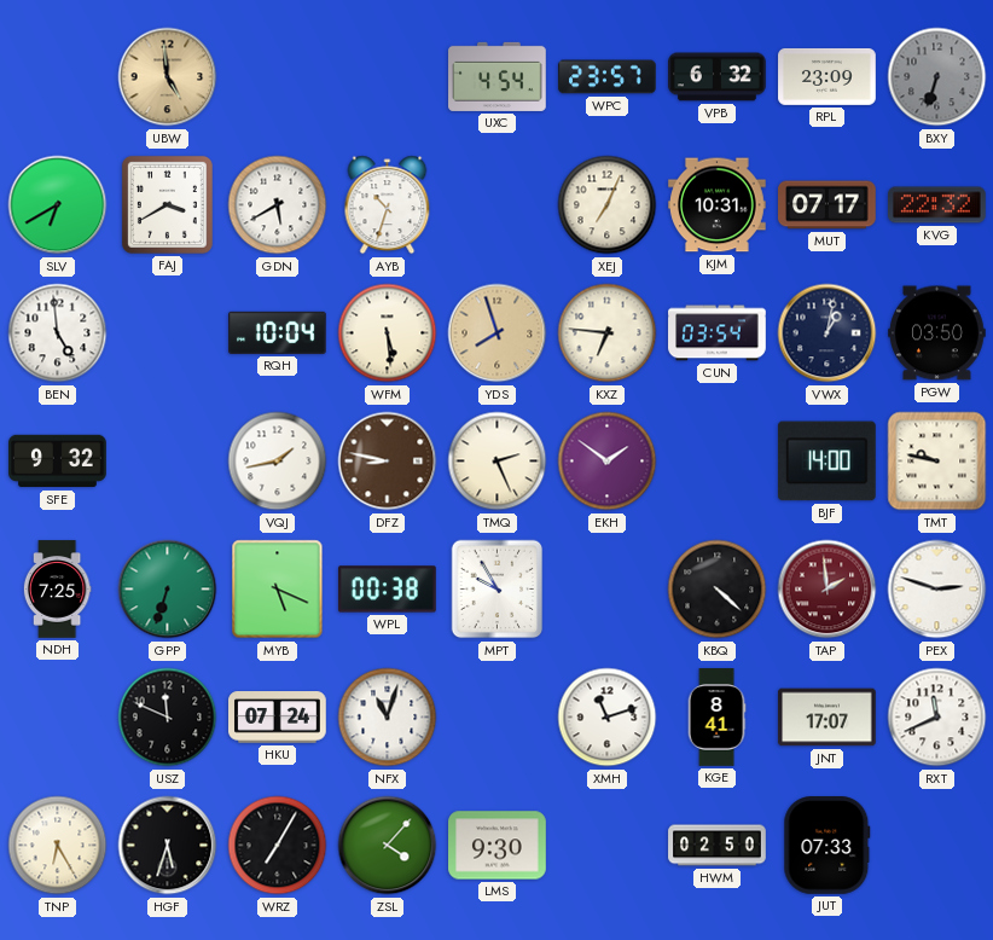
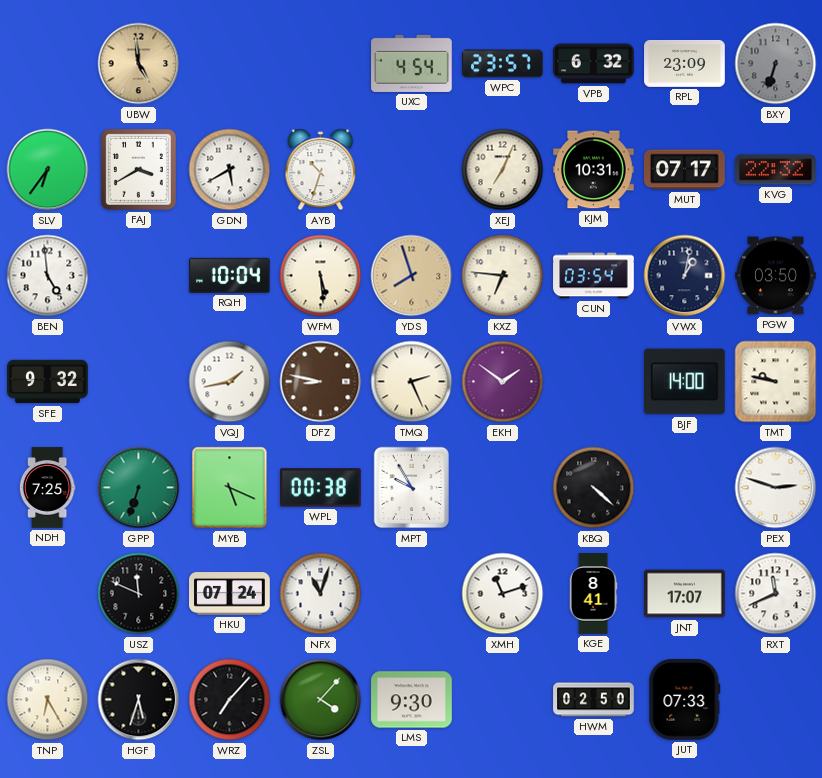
SLV: 6:40 -> 6:36 (48, 170)
TAP: 1:59 -> none (827, 590)
WRZ: 7:05 -> 7:07 (230, 700)
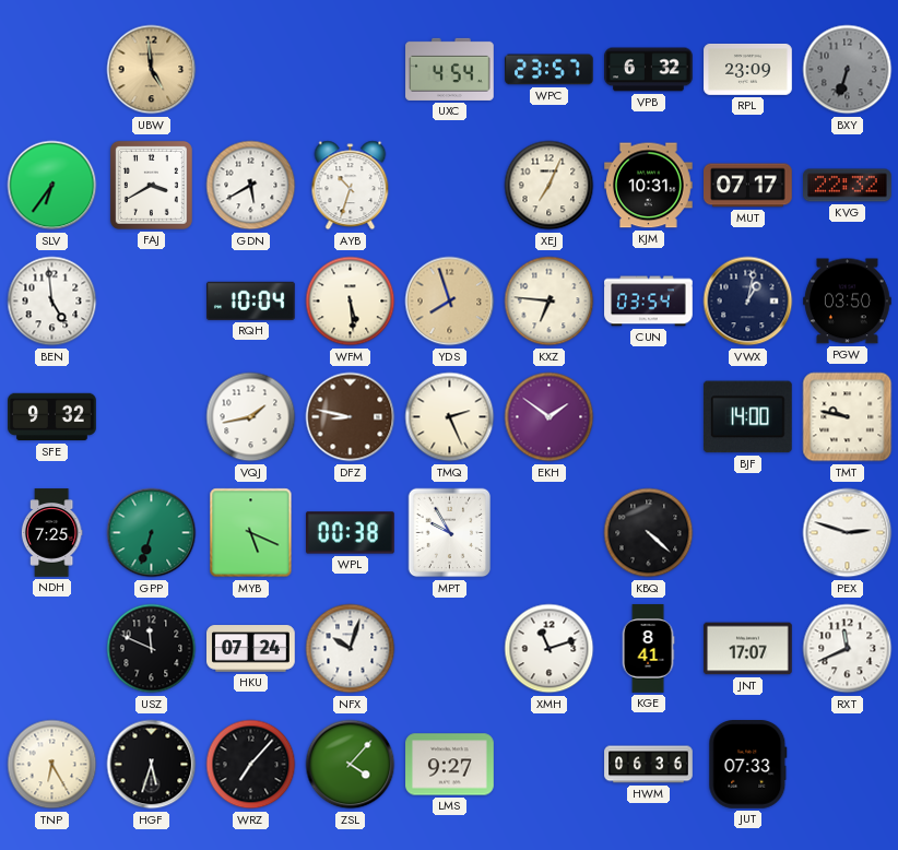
NFX: 11:03 -> 10:03 (351, 649)
LMS: 9:30 -> 9:27 (450, 765)
HWM: 02:50 -> 06:36 (649, 765)
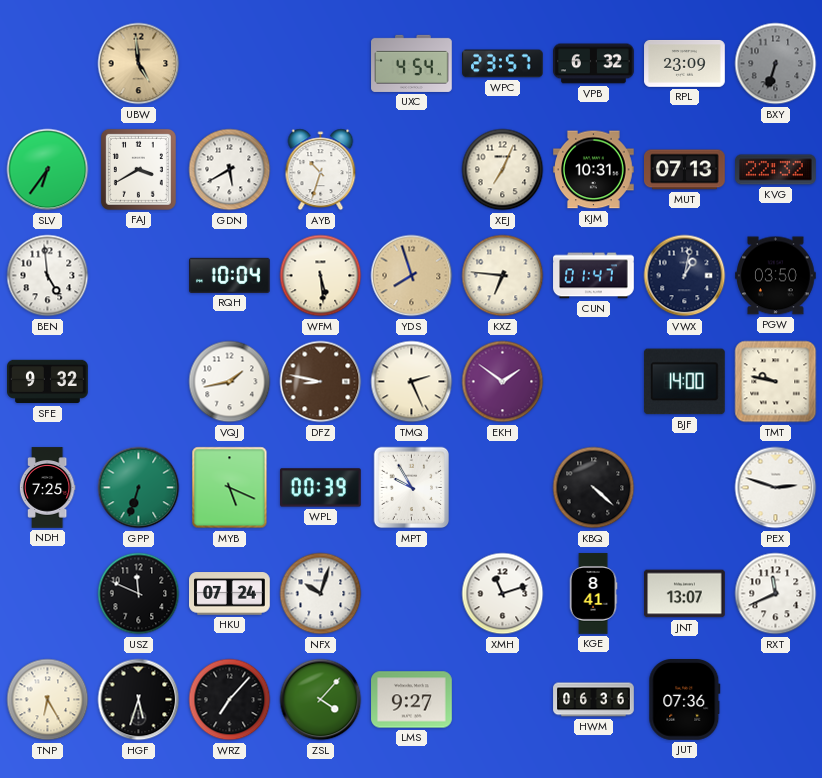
MUT: 07:17 -> 07:13 (685, 170)
CUN: 03:54 -> 01:47 (594, 276)
WPL: 00:38 -> 00:39 (321, 488)
JNT: 17:07 -> 13:07 (685, 594)
JUT: 07:33 -> 07:36 (685, 700)
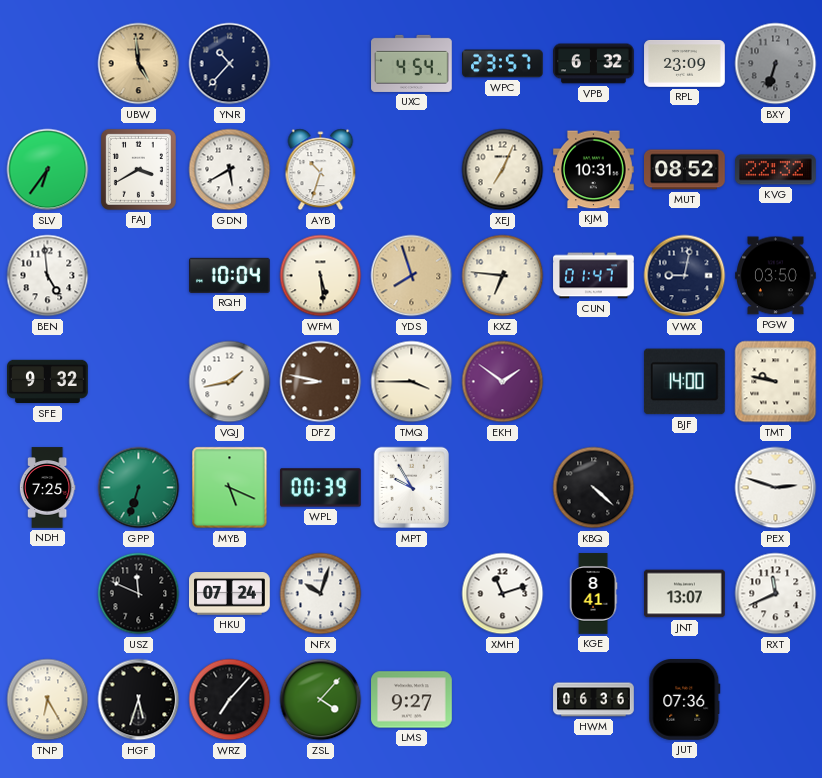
YNR: none -> 10:37 (230, 64)
MUT: 07:13 -> 08:52 (685, 170)
VWX: 1:02 -> 9:02 (685, 276)
TMQ: 2:26 -> 3:45 (412, 382)
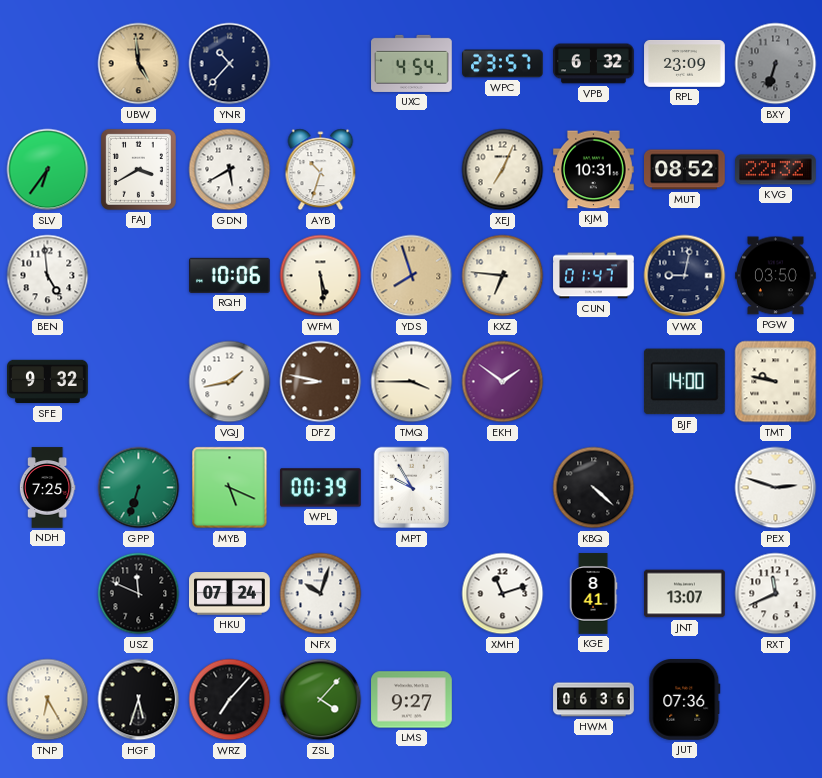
RQH: 10:04 -> 10:06 (230, 275)
